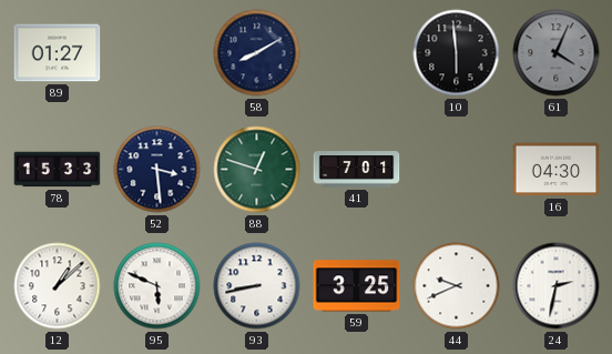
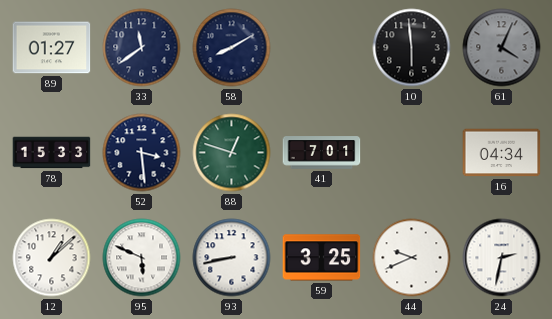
33: none -> 11:39 (142, 48)
16: 04:30 -> 04:34 (502, 153)
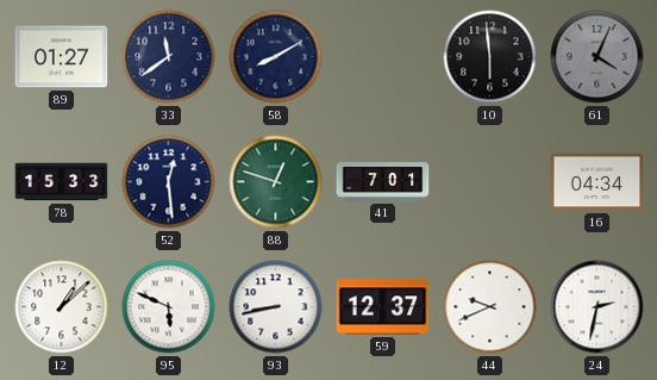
52: 3:29 -> 12:29 (169, 182)
59: 3:25 -> 12:37 (383, 307)
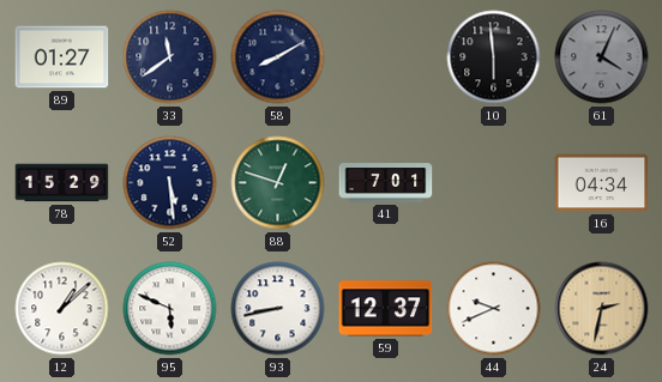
78: 15:33 -> 15:29 (62, 183)
52: 12:29 -> 5:29 (170, 183)
24 dial: white -> champagne (602, 309)
